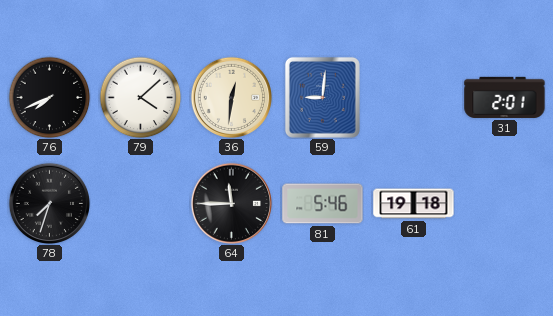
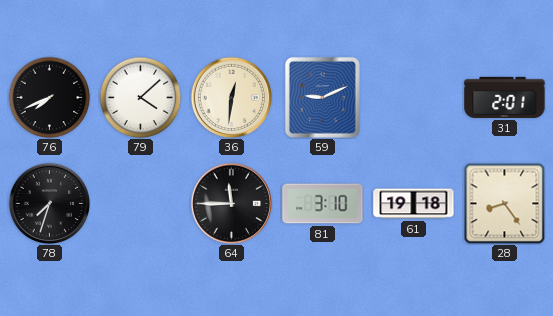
59: 9:01 -> 9:11 (322, 97)
81: 5:46 -> 3:10 (323, 204)
28: none -> 8:24 (504, 203)
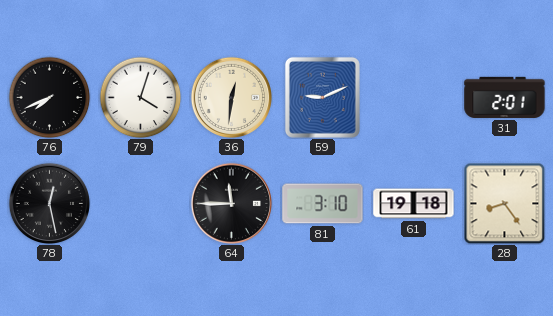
79: 4:08 -> 4:03 (140, 97)
78: 7:33 -> 12:28 (49, 203)
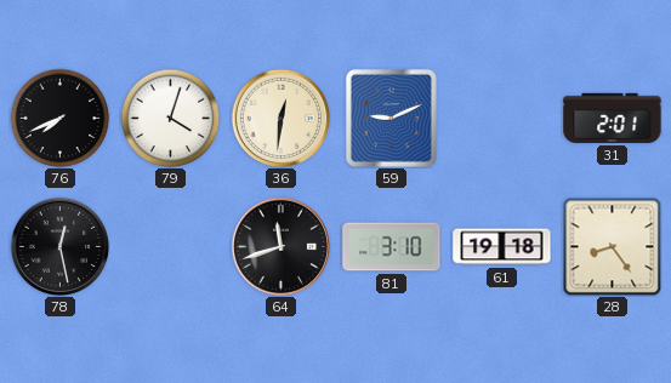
64: 11:45 -> 11:42 (280, 246)
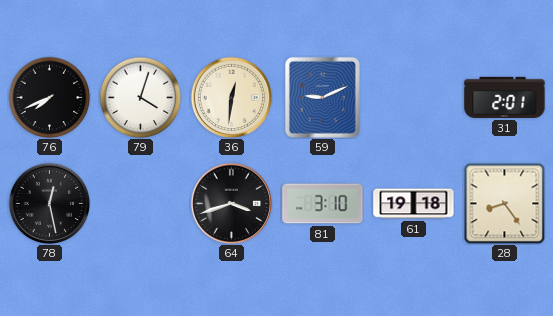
64: 11:42 -> 3:42 (231, 203)
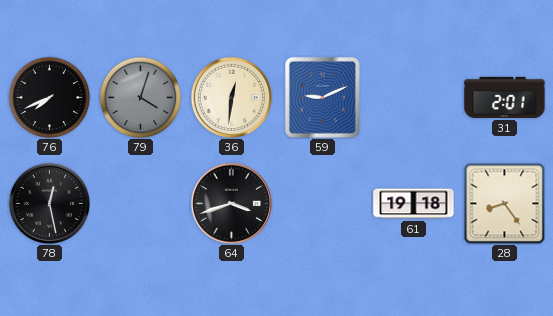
79 dial: white -> grey (140, 97)
81: 3:10 -> none (323, 204)
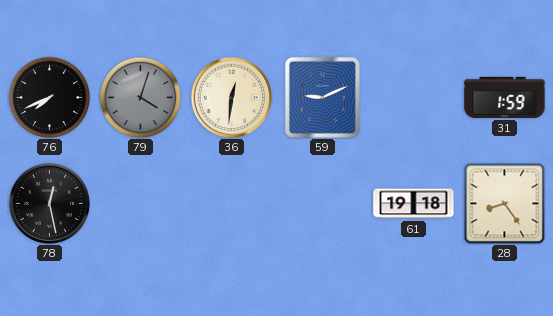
31: 2:01 -> 1:59 (505, 97)
64: 3:42 -> none (231, 203)
